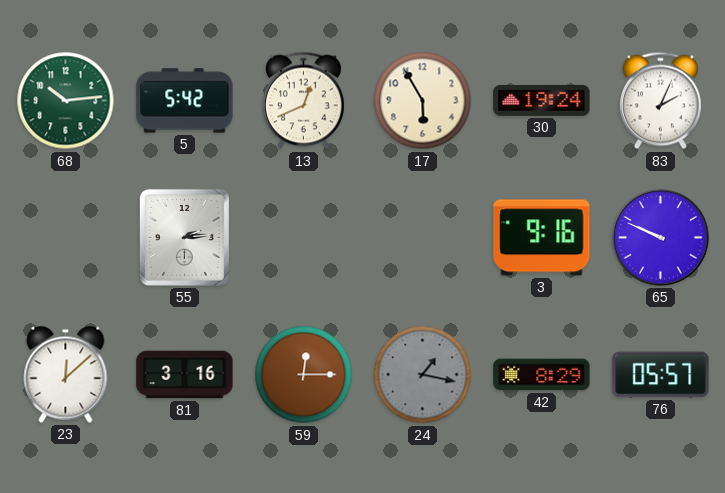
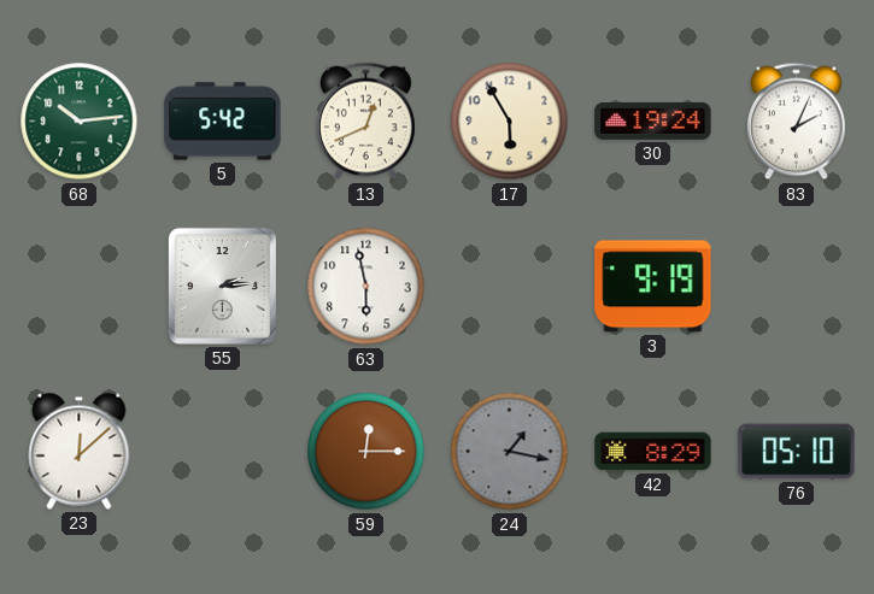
63: none -> 5:58 (366, 287)
3: 9:16 -> 9:19 (653, 287)
65: 9:49 -> none (661, 238)
81: 3:16 -> none (185, 375)
76: 05:57 -> 05:10 (797, 452)
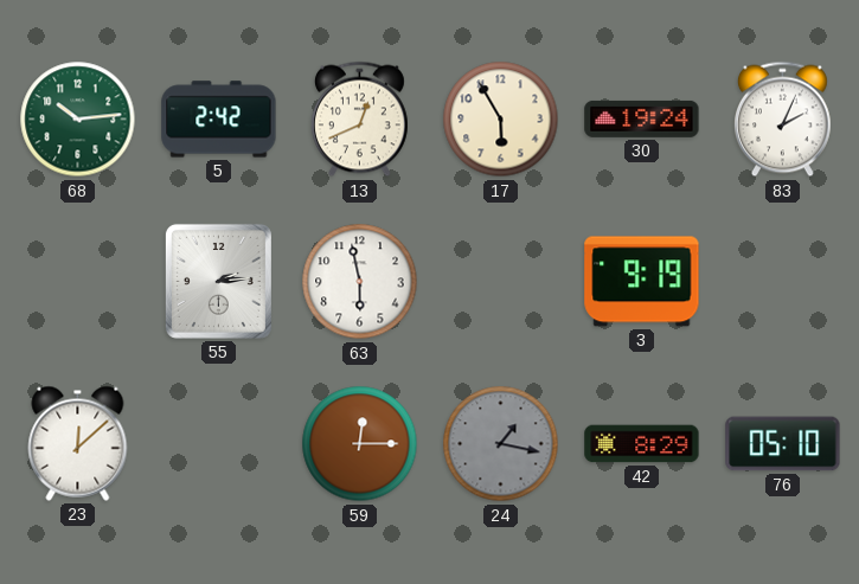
5: 5:42 -> 2:42 (219, 120)
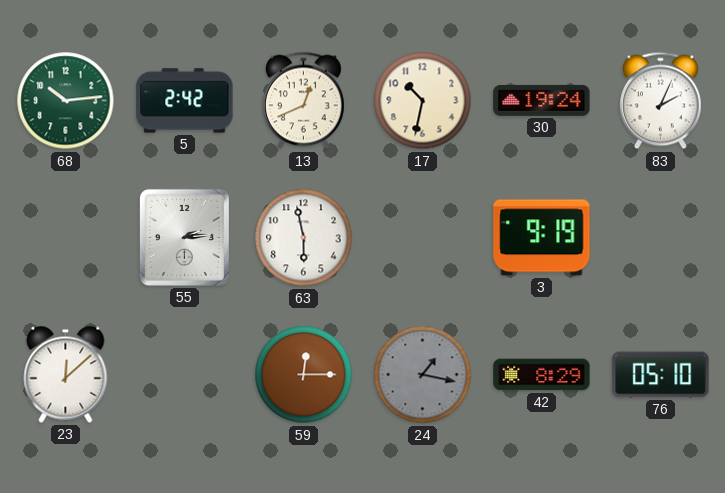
17: 5:55 -> 10:32 (423, 101)
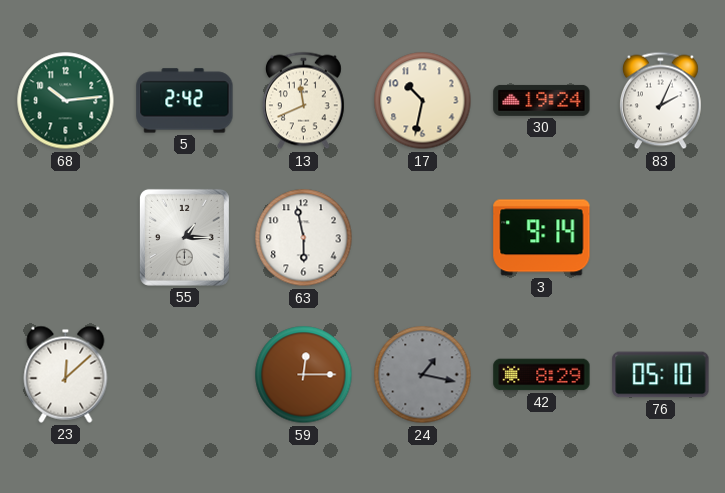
13: 12:41 -> 11:41 (303, 101)
55: 2:14 -> 1:15 (184, 237)
3: 9:19 -> 9:14 (542, 238)
